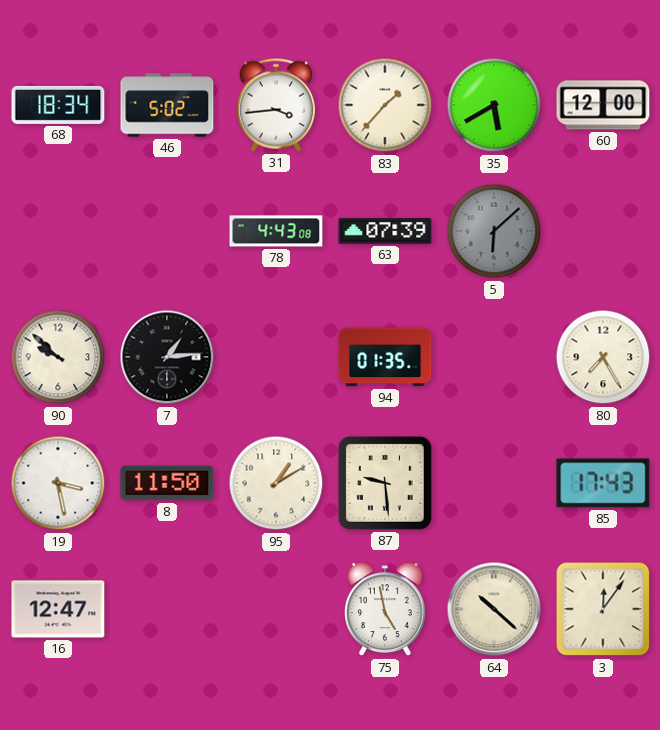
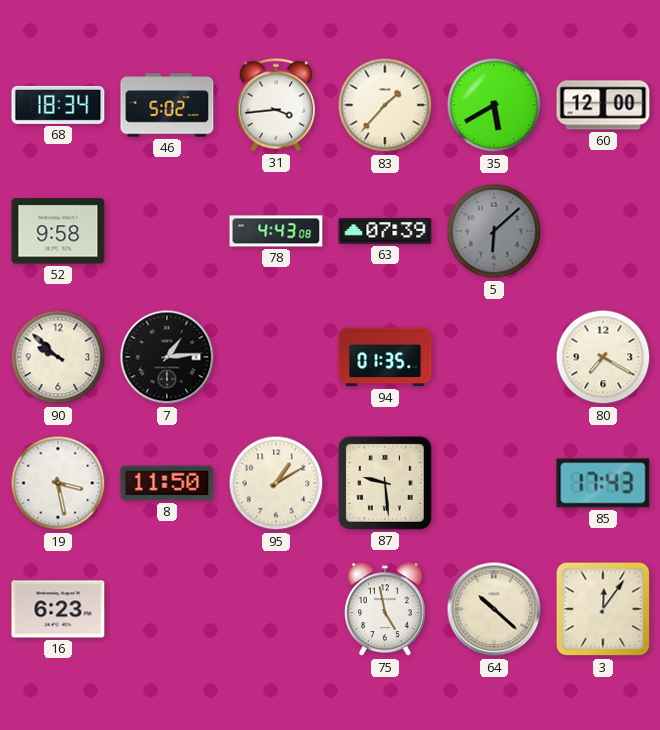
52: none -> 9:58 (58, 231)
80: 7:25 -> 7:20 (603, 357)
16: 12:47 -> 6:23 (58, 609)
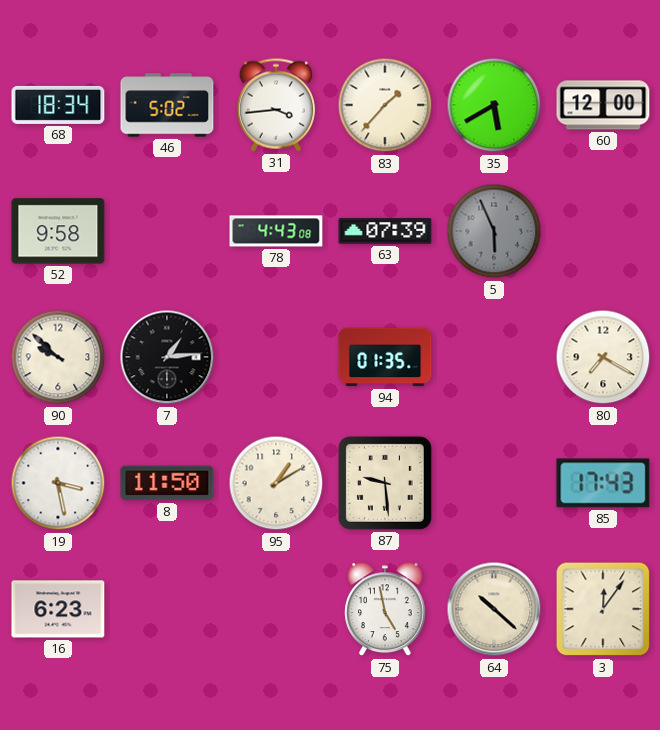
5: 6:08 -> 5:56 (494, 231)
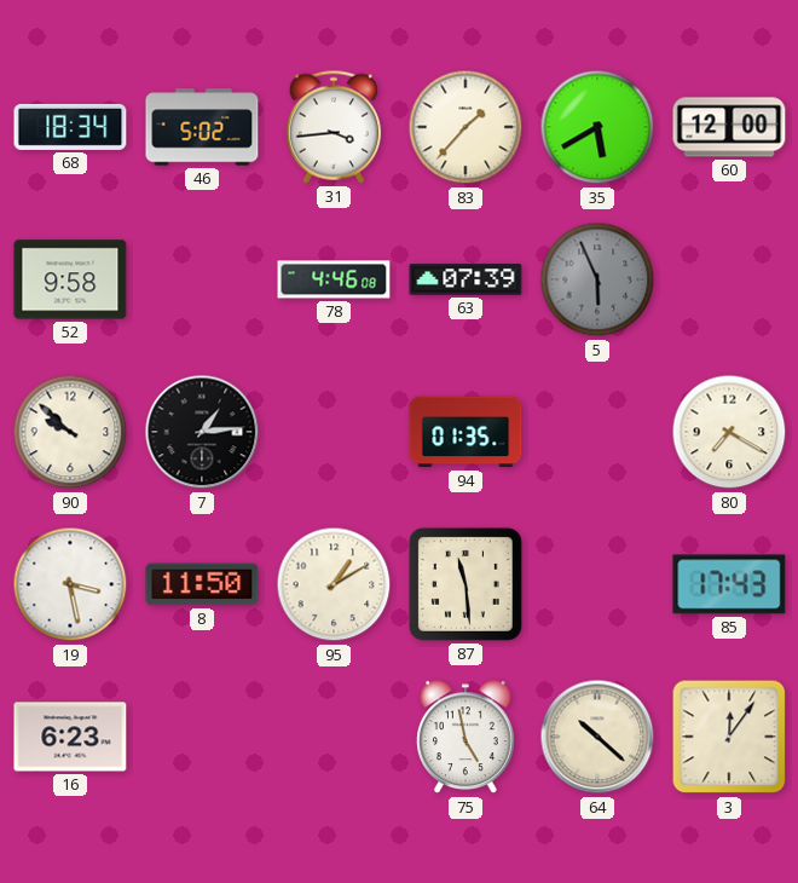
78: 4:43 -> 4:46 (334, 279)
87: 9:29 -> 11:29 (465, 584)
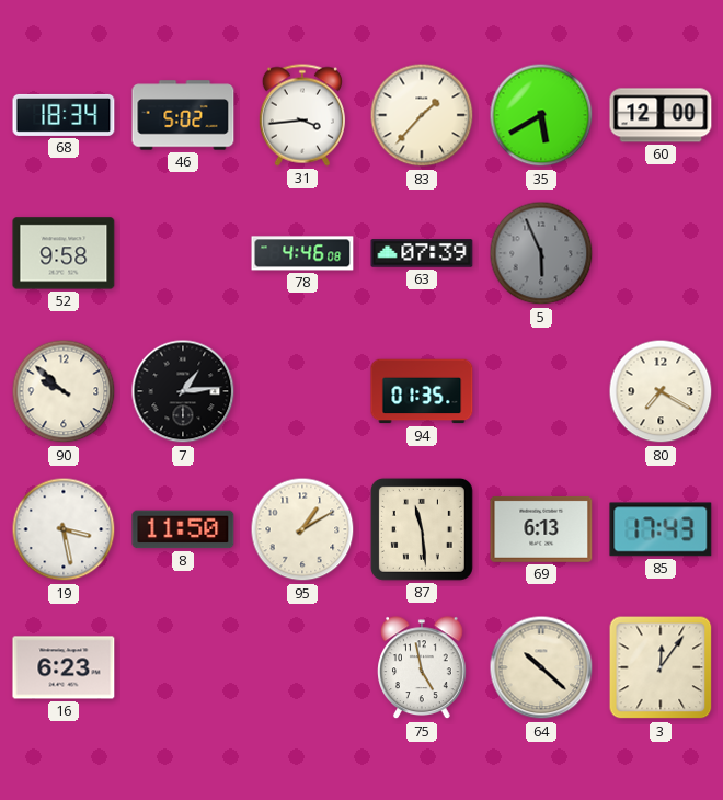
69: none -> 6:13 (541, 529)
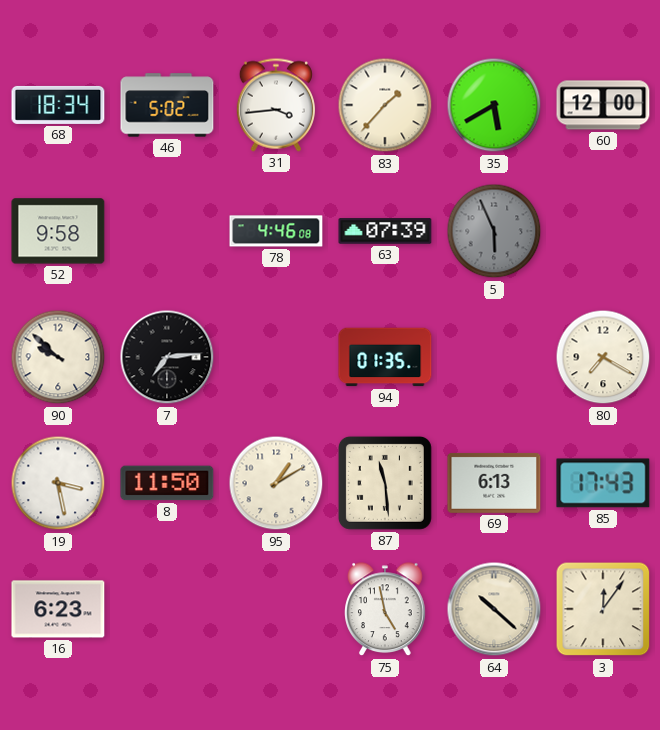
7: 1:14 -> 7:14 (167, 357)
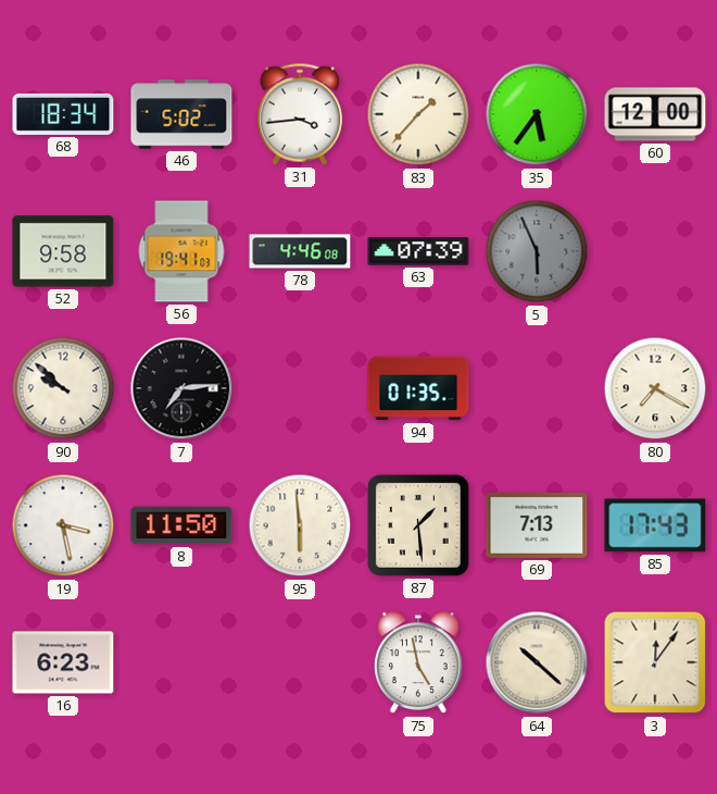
35: 5:40 -> 5:36 (537, 114)
56: none -> 19:41 (181, 251)
95: 1:10 -> 5:59 (300, 525)
87: 11:29 -> 1:29 (418, 525)
69: 6:13 -> 7:13 (537, 525)
